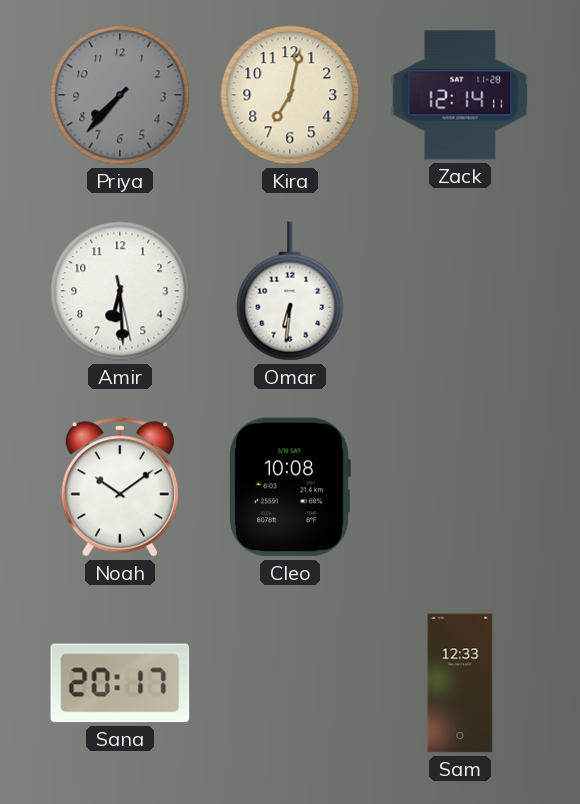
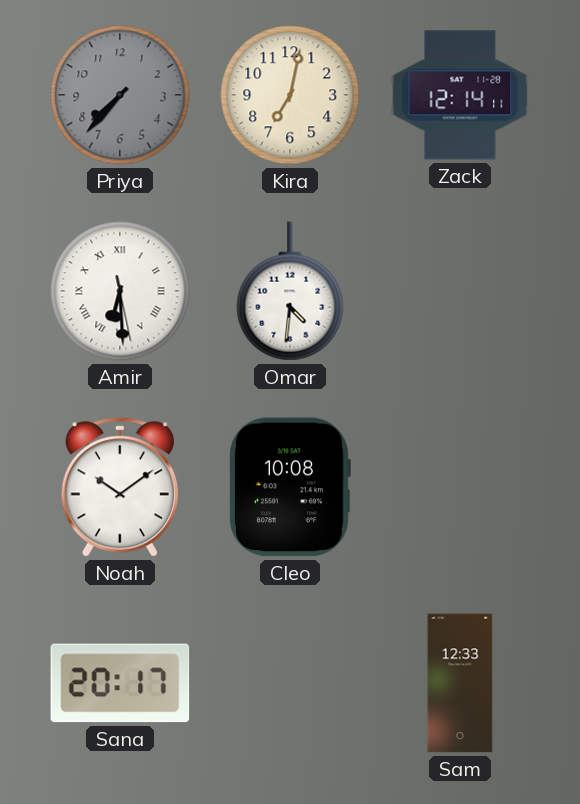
Amir numerals: Arabic -> Roman (120, 291)
Omar: 6:31 -> 4:31 (290, 291)
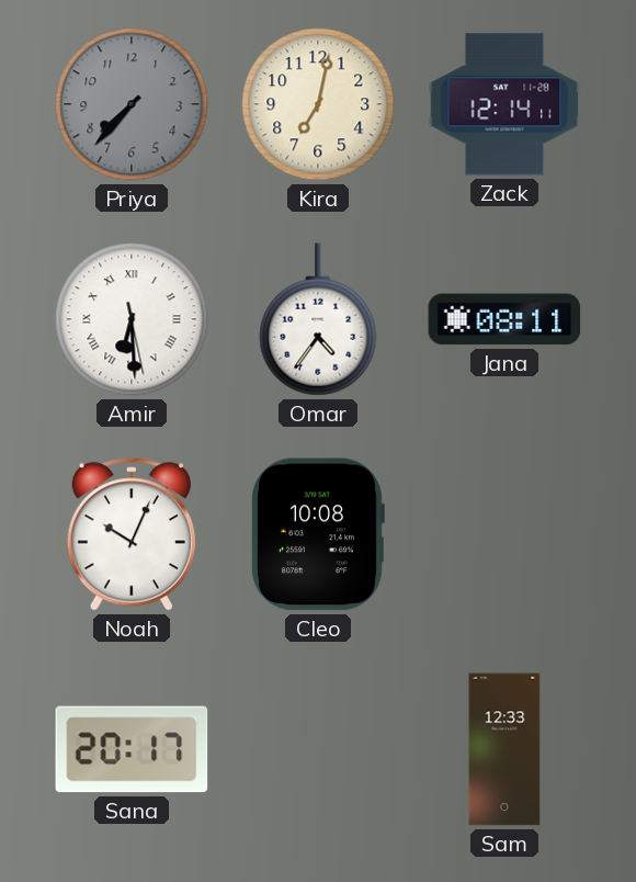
Omar: 4:31 -> 4:36 (318, 319)
Jana: none -> 08:11 (504, 319)
Noah: 10:09 -> 10:04 (132, 534)
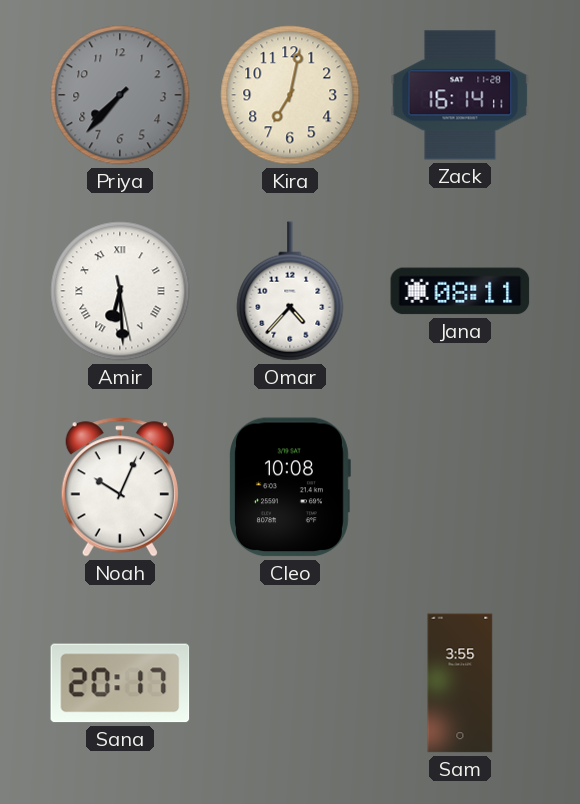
Zack: 12:14 -> 16:14 (460, 95)
Omar: 4:36 -> 4:37 (290, 291)
Sam: 12:33 -> 3:55 (460, 683)
